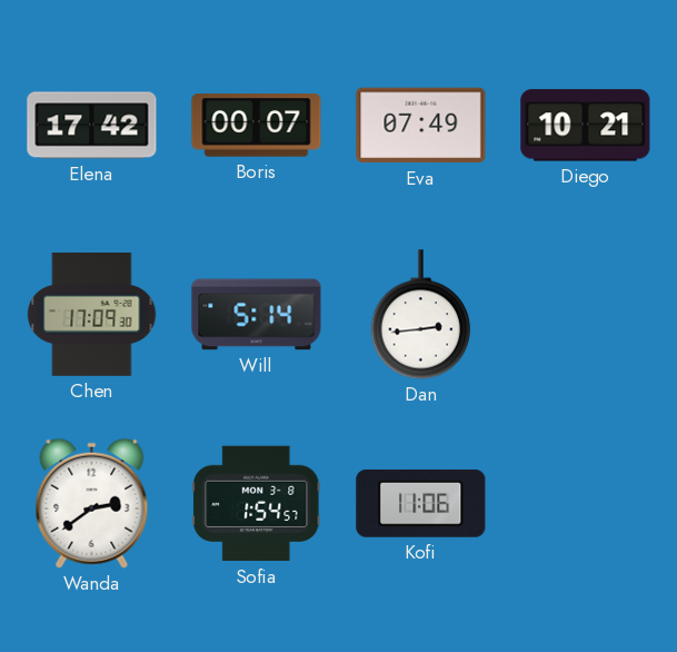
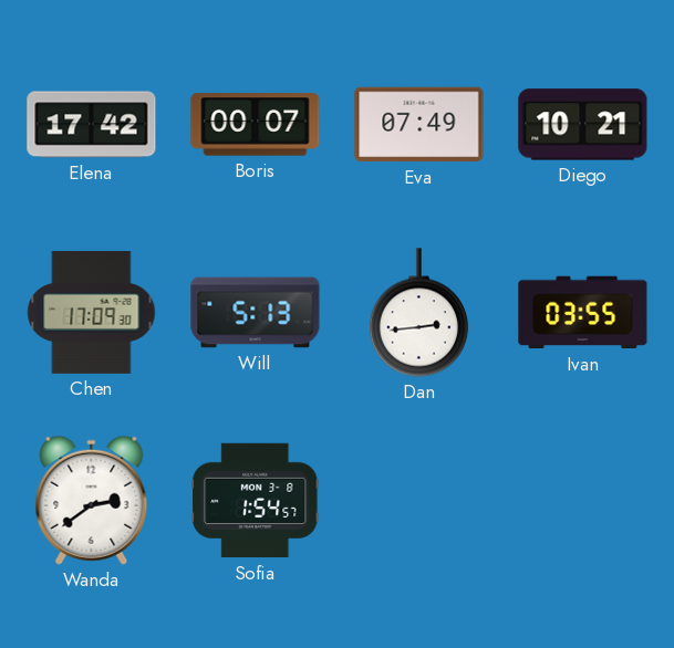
Will: 5:14 -> 5:13 (256, 313)
Ivan: none -> 03:55 (583, 313)
Kofi: 11:06 -> none (421, 503)
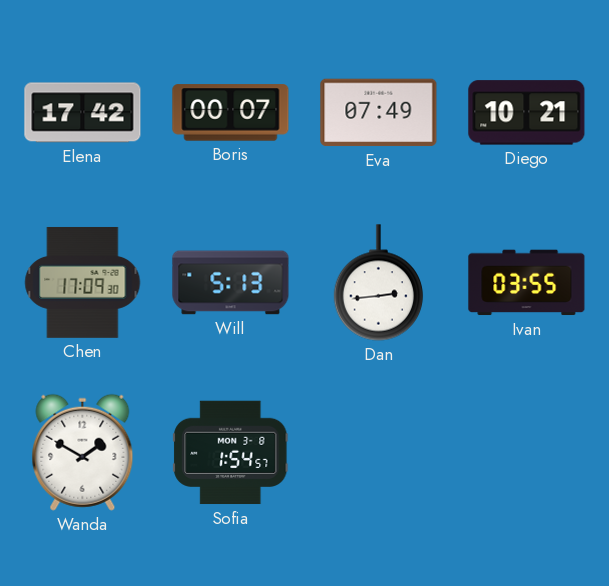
Wanda: 2:39 -> 1:50 (83, 452)
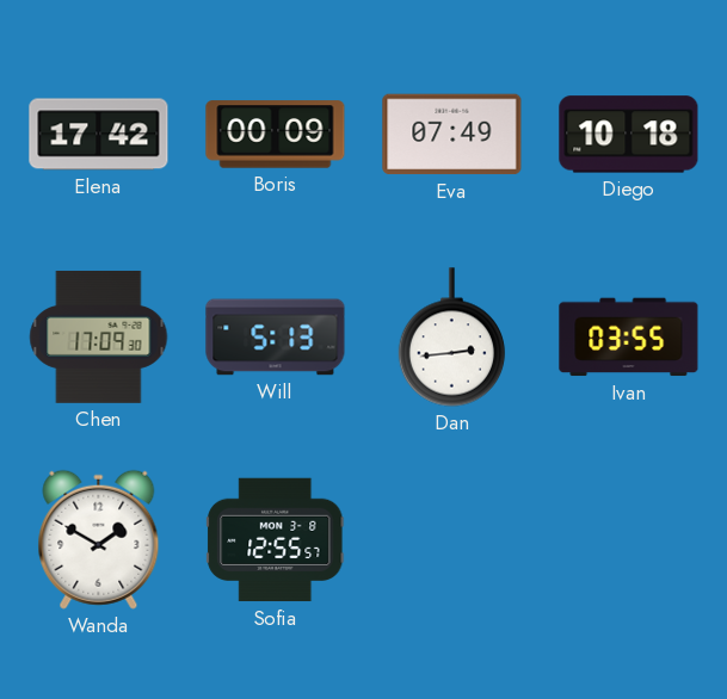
Boris: 00:07 -> 00:09 (276, 135)
Diego: 10:21 -> 10:18 (629, 135)
Sofia: 1:54 -> 12:55 (276, 540)
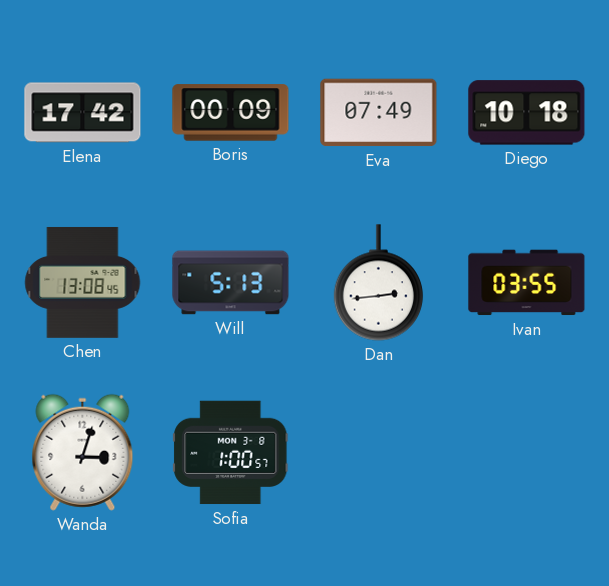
Chen: 17:09 -> 13:08 (83, 282)
Wanda: 1:50 -> 3:03 (83, 452)
Sofia: 12:55 -> 1:00 (231, 453)
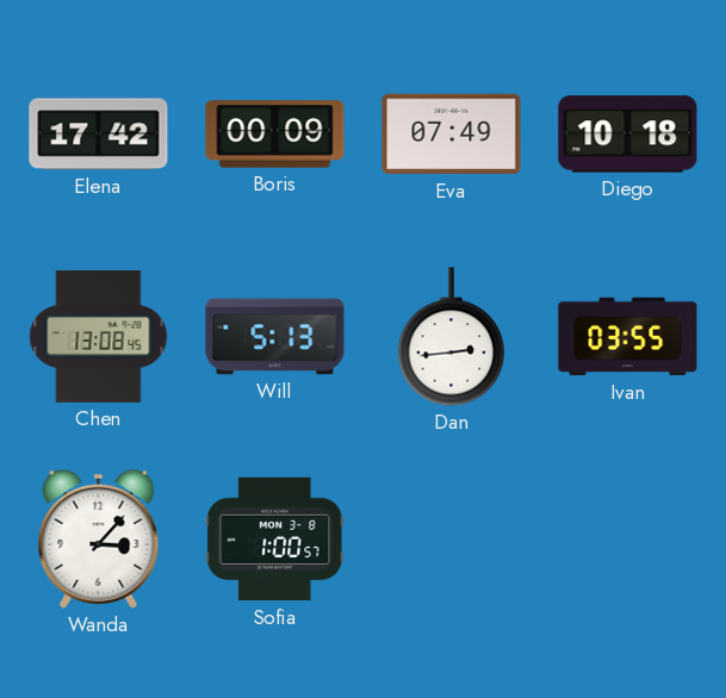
Wanda: 3:03 -> 3:07 (99, 538)
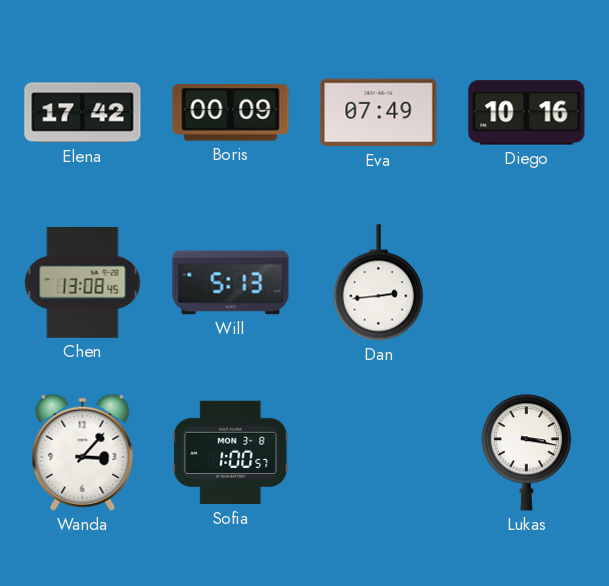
Diego: 10:18 -> 10:16 (527, 113)
Ivan: 03:55 -> none (628, 337)
Lukas: none -> 3:17 (527, 453)
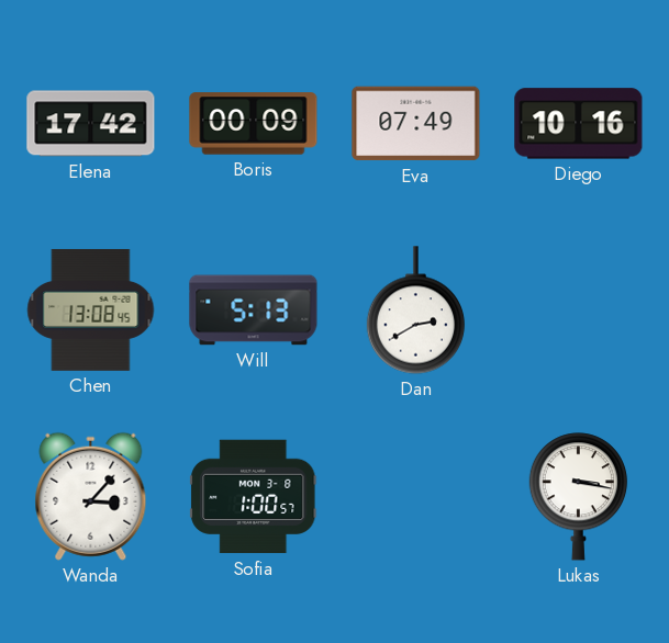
Dan: 2:44 -> 2:40 (416, 311)
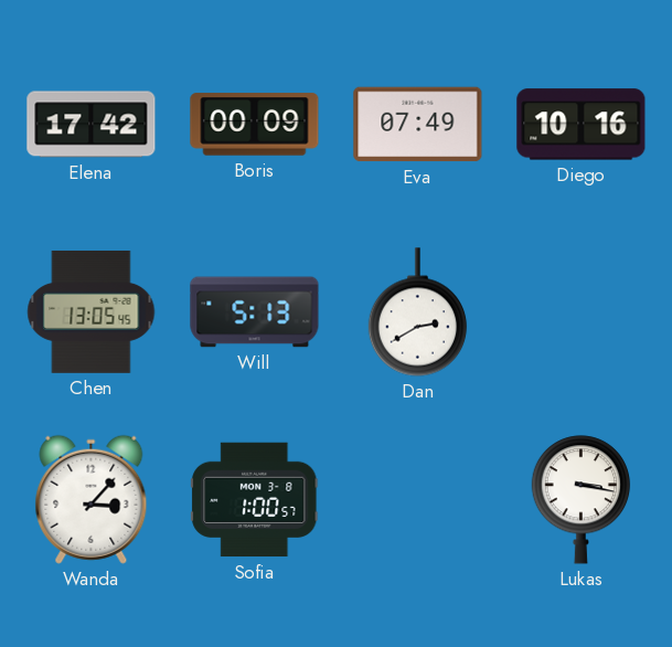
Chen: 13:08 -> 13:05 (92, 311)
